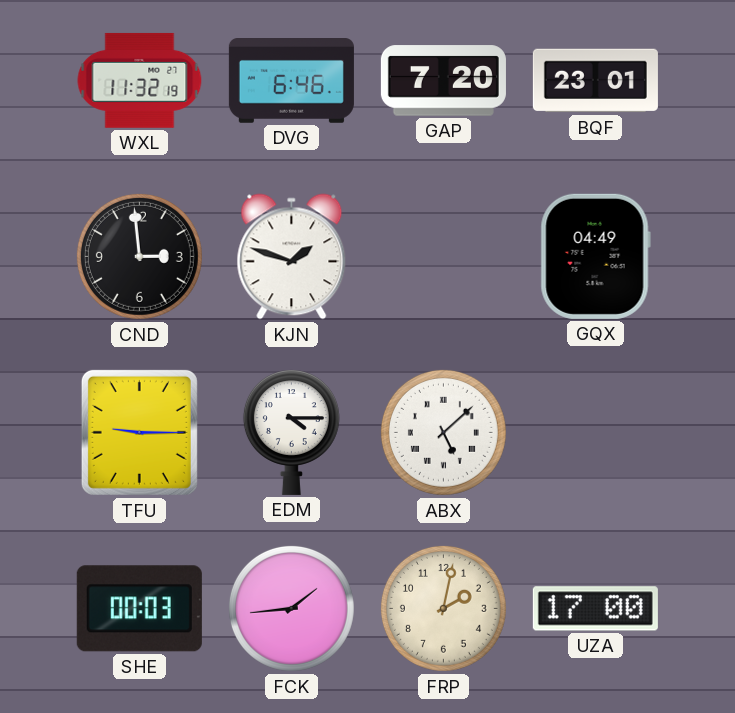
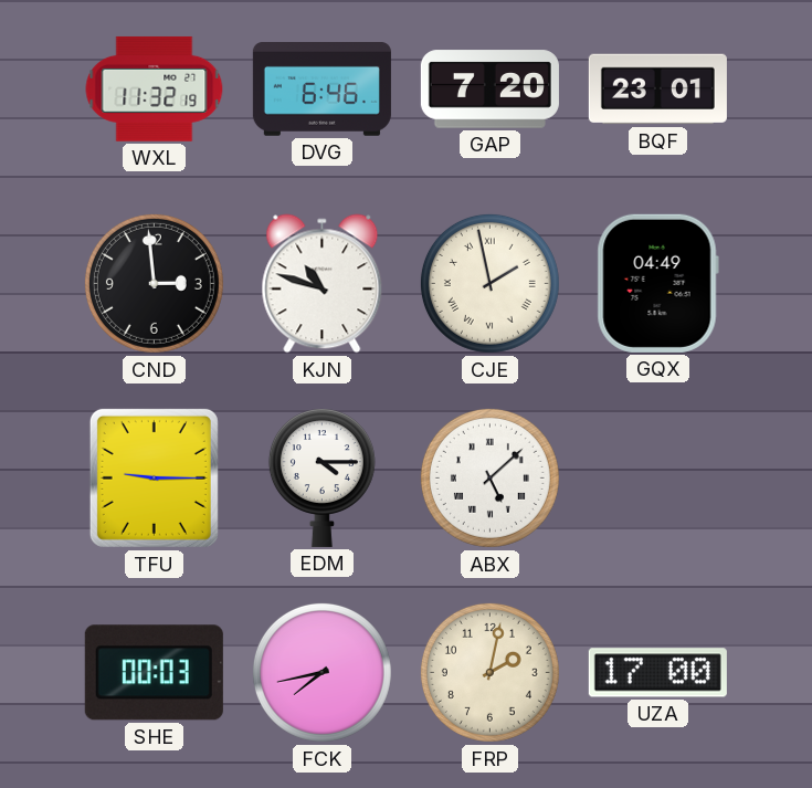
KJN: 1:48 -> 10:48 (323, 284)
CJE: none -> 1:58 (489, 283)
FCK: 1:44 -> 7:43 (321, 672)
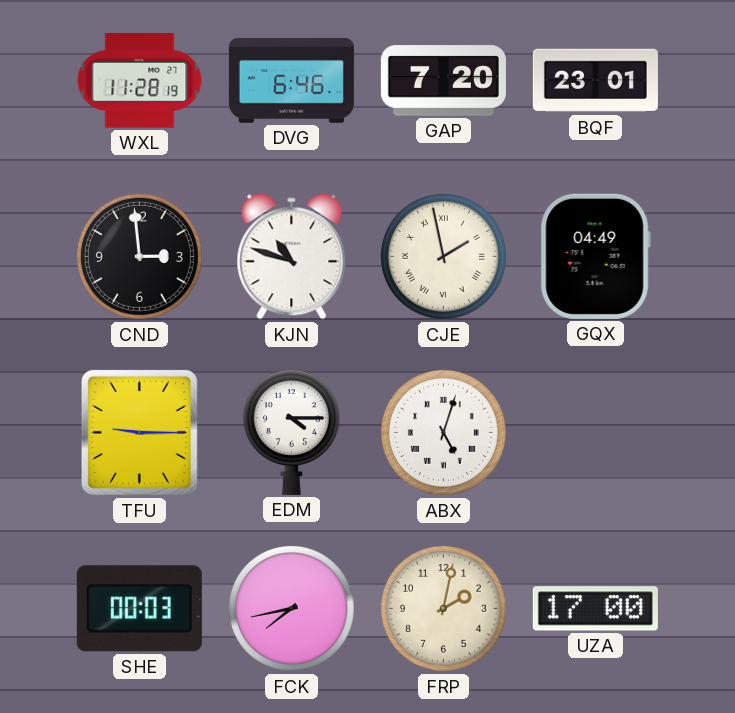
WXL: 11:32 -> 11:28 (140, 80)
ABX: 5:08 -> 5:03 (443, 432)
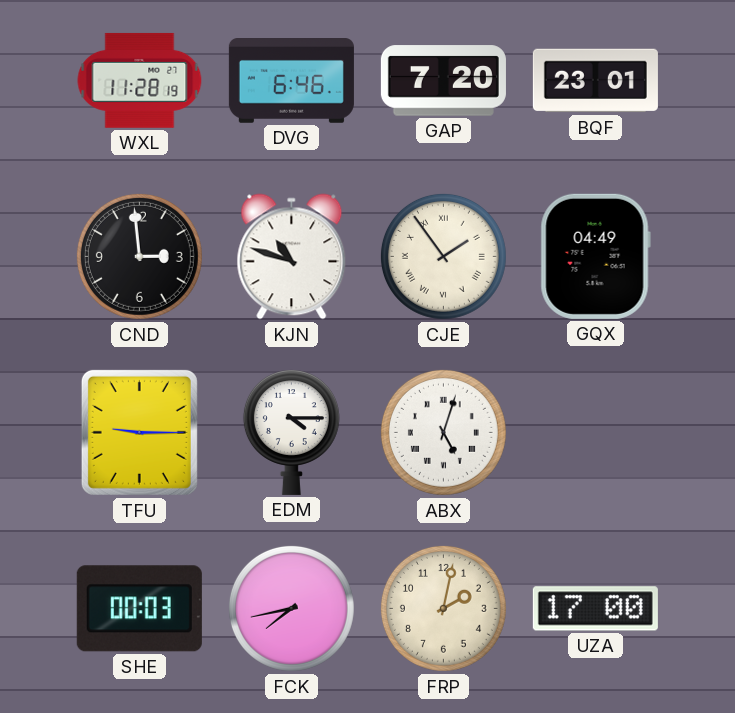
CJE: 1:58 -> 1:54 (443, 256)
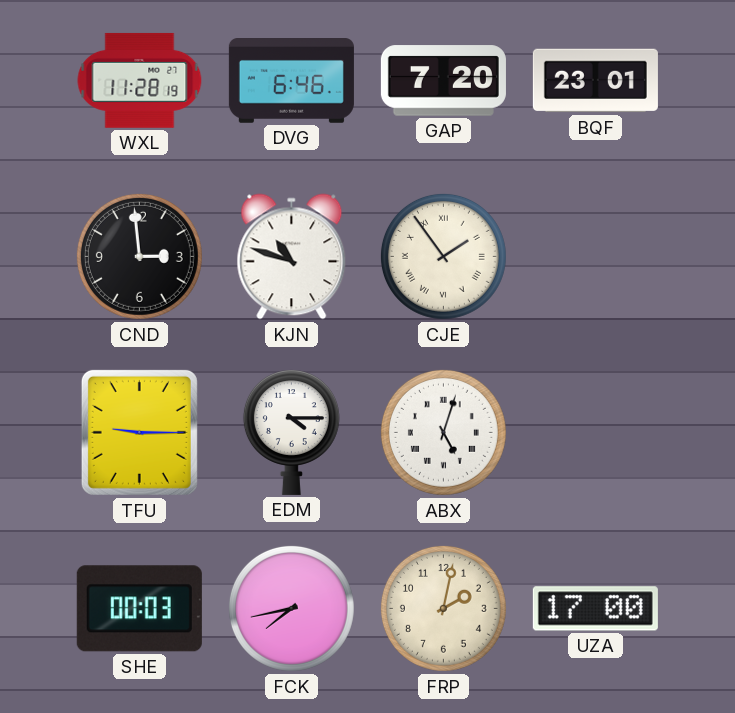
GQX: 04:49 -> none (595, 256)
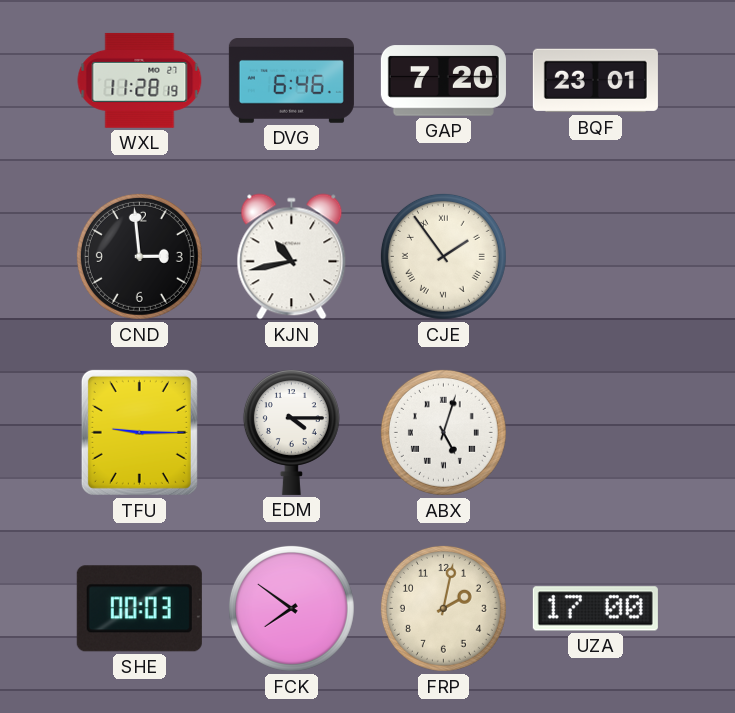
KJN: 10:48 -> 10:43 (292, 257)
FCK: 7:43 -> 7:51 (291, 608)
